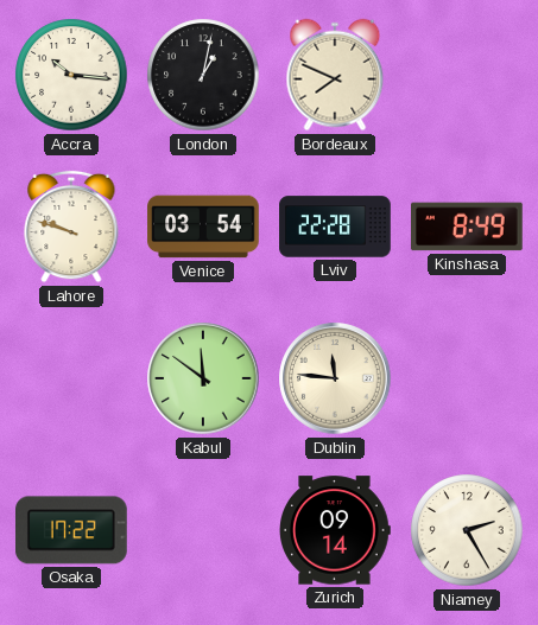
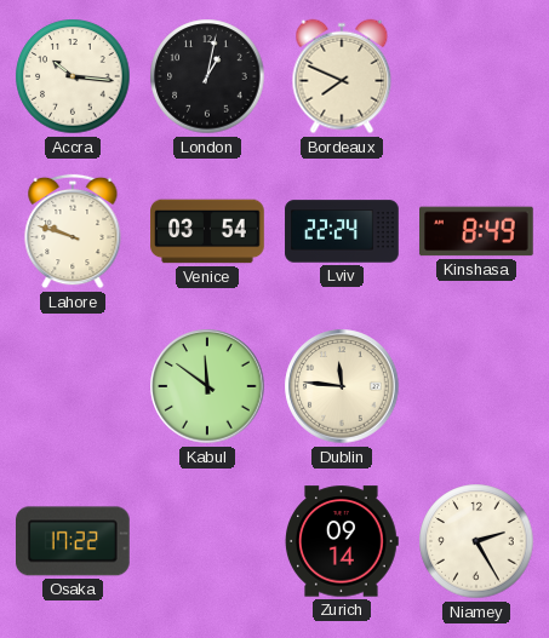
Lviv: 22:28 -> 22:24 (342, 231)
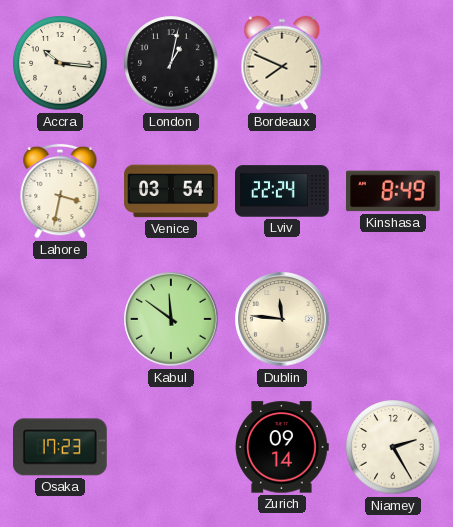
Lahore: 9:48 -> 3:32 (60, 191)
Osaka: 17:22 -> 17:23 (61, 447)
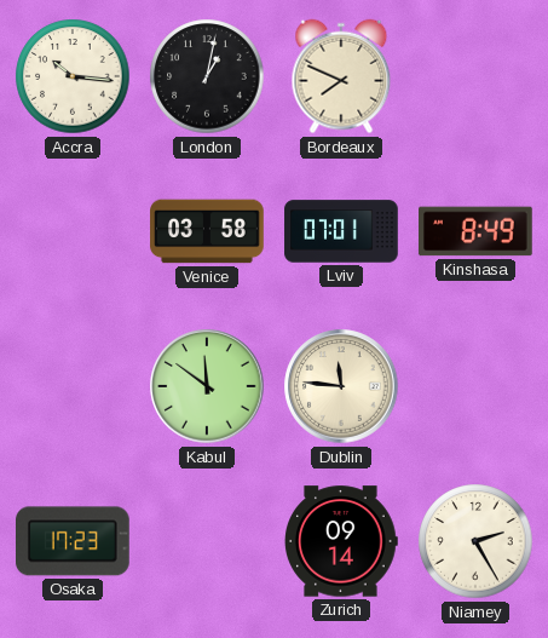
Lahore: 3:32 -> none (60, 191)
Venice: 03:54 -> 03:58 (207, 231)
Lviv: 22:24 -> 07:01 (341, 231)
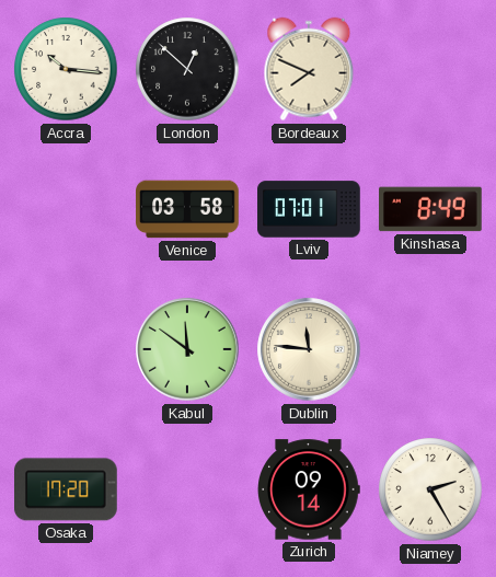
London: 1:02 -> 12:52 (187, 69)
Osaka: 17:23 -> 17:20 (67, 489)
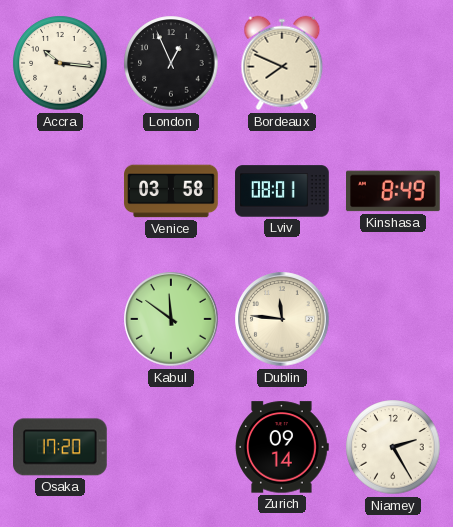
London: 12:52 -> 12:56 (171, 63)
Lviv: 07:01 -> 08:01 (282, 191)
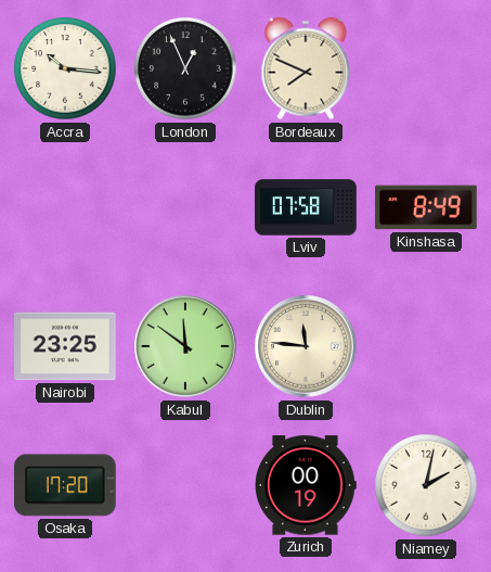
Venice: 03:58 -> none (171, 191)
Lviv: 08:01 -> 07:58 (306, 207)
Nairobi: none -> 23:25 (65, 346)
Zurich: 09:14 -> 00:19 (307, 485)
Niamey: 2:25 -> 2:02 (426, 485)
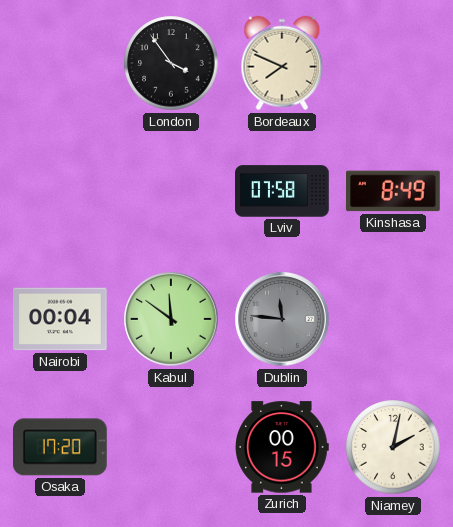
Accra: 10:16 -> none (65, 68)
London: 12:56 -> 3:54 (171, 63)
Nairobi: 23:25 -> 00:04 (60, 319)
Dublin dial: cream -> grey (282, 319)
Zurich: 00:19 -> 00:15 (283, 447)
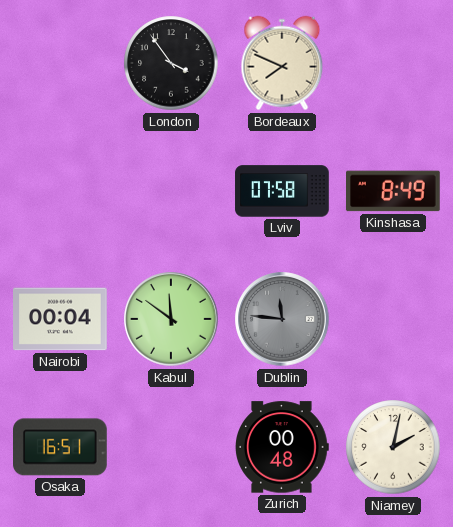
Osaka: 17:20 -> 16:51 (61, 447)
Zurich: 00:15 -> 00:48 (283, 447)
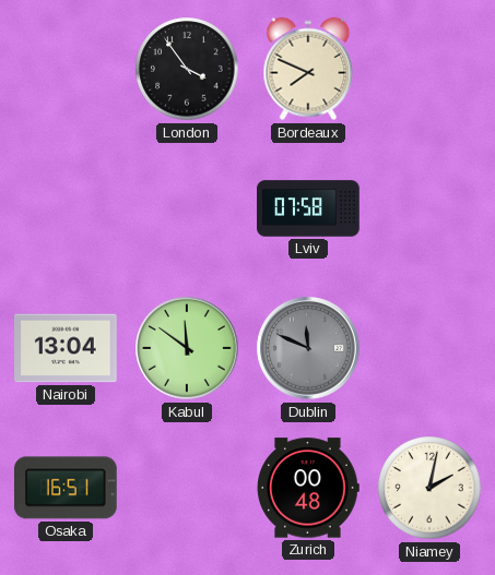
Kinshasa: 8:49 -> none (394, 191)
Nairobi: 00:04 -> 13:04 (66, 348)
Dublin: 11:46 -> 11:49 (308, 348)
